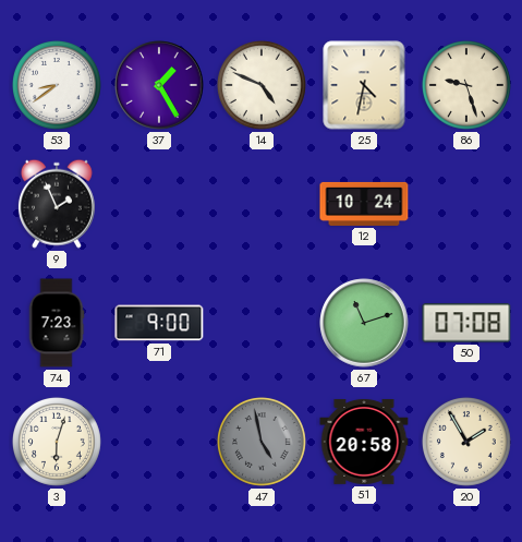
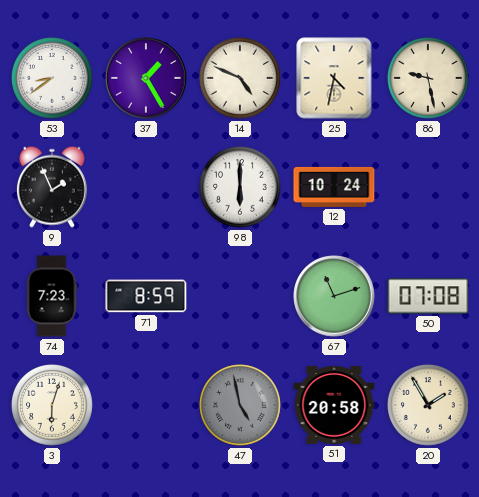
86: 9:27 -> 9:28 (428, 78)
98: none -> 6:00 (240, 187)
71: 9:00 -> 8:59 (146, 296)
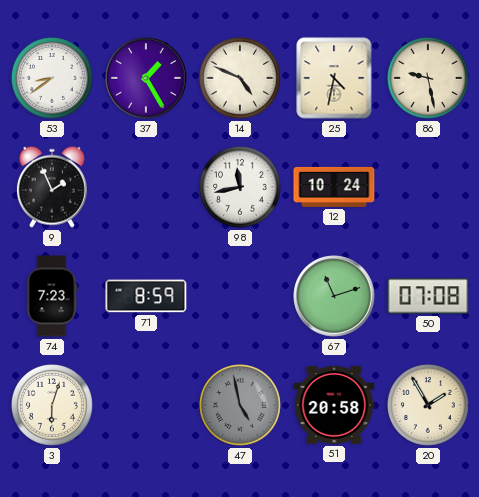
98: 6:00 -> 11:43 (240, 187)
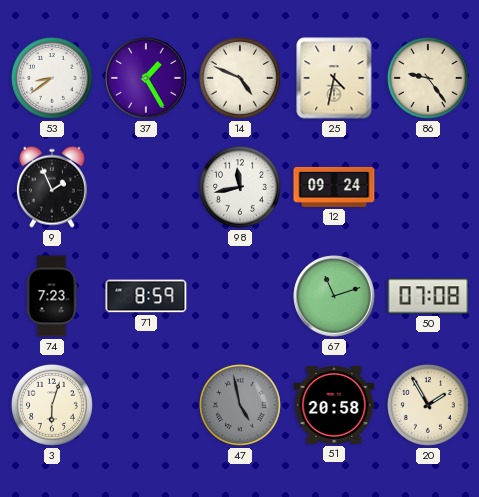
86: 9:28 -> 9:24 (428, 78)
12: 10:24 -> 09:24 (334, 187)
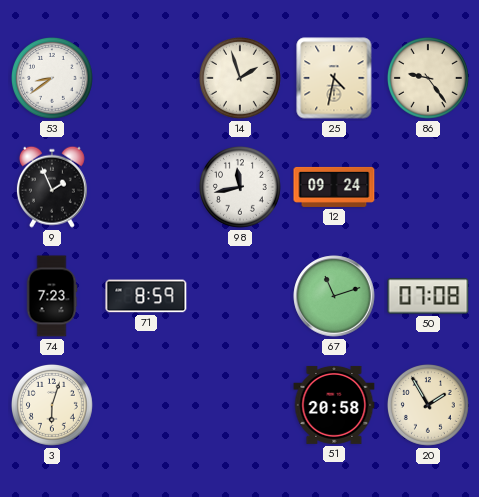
37: 1:25 -> none (146, 78)
14: 4:49 -> 1:57 (240, 78)
47: 4:58 -> none (240, 405)
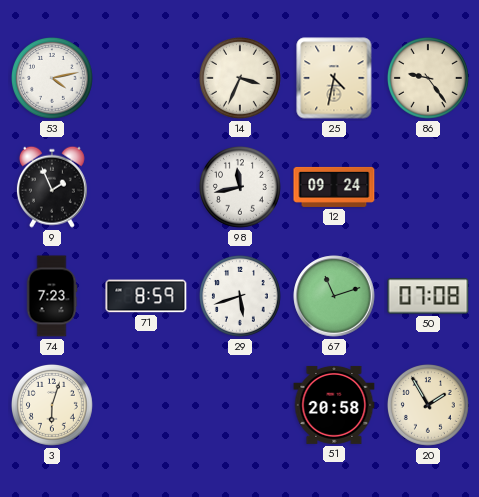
53: 8:39 -> 4:13 (52, 78)
14: 1:57 -> 3:34 (240, 78)
29: none -> 5:42 (240, 296)
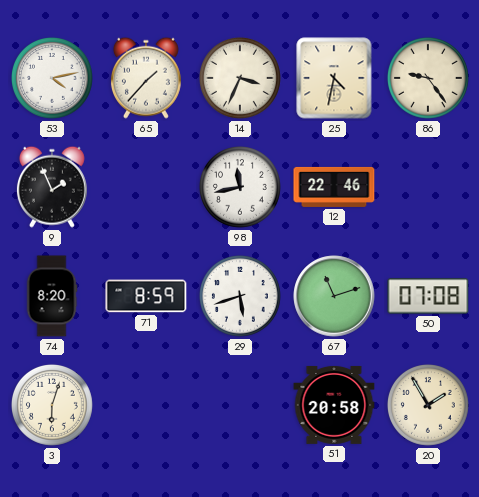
65: none -> 1:37 (146, 78)
12: 09:24 -> 22:46 (334, 187)
74: 7:23 -> 8:20 (52, 296)
